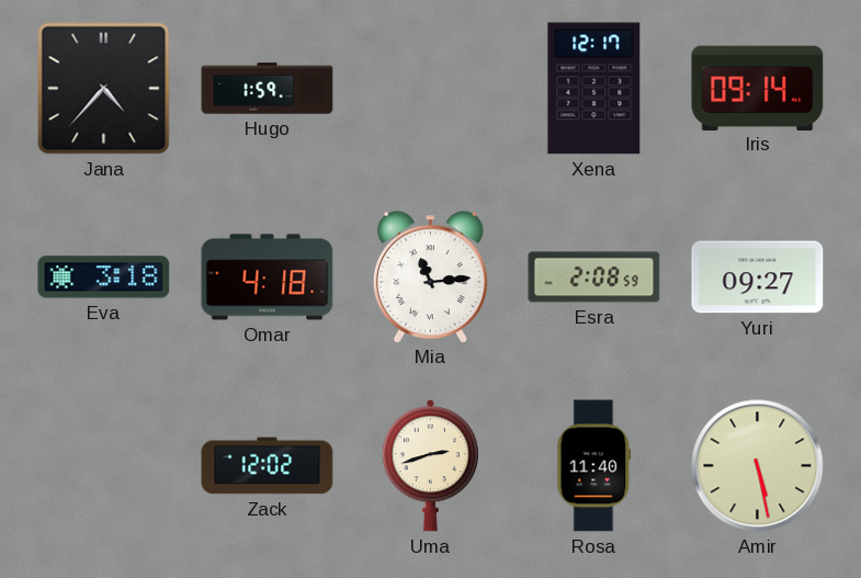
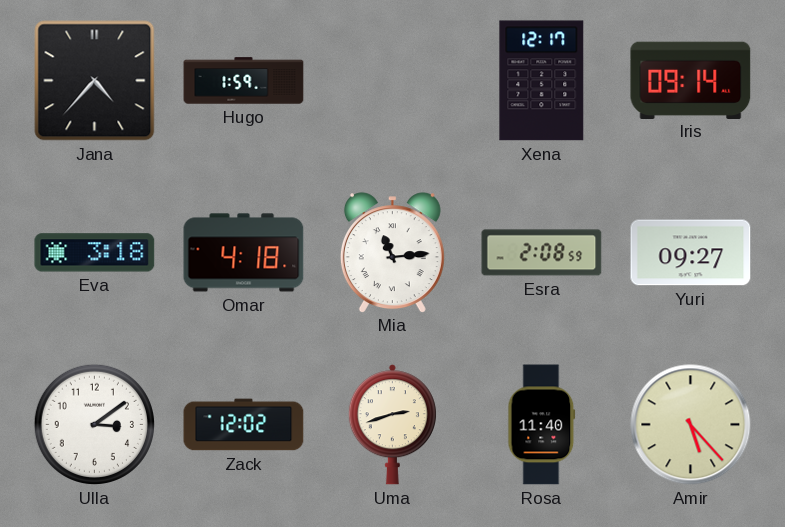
Ulla: none -> 3:09 (94, 424)
Amir: 5:28 -> 5:23 (691, 425)
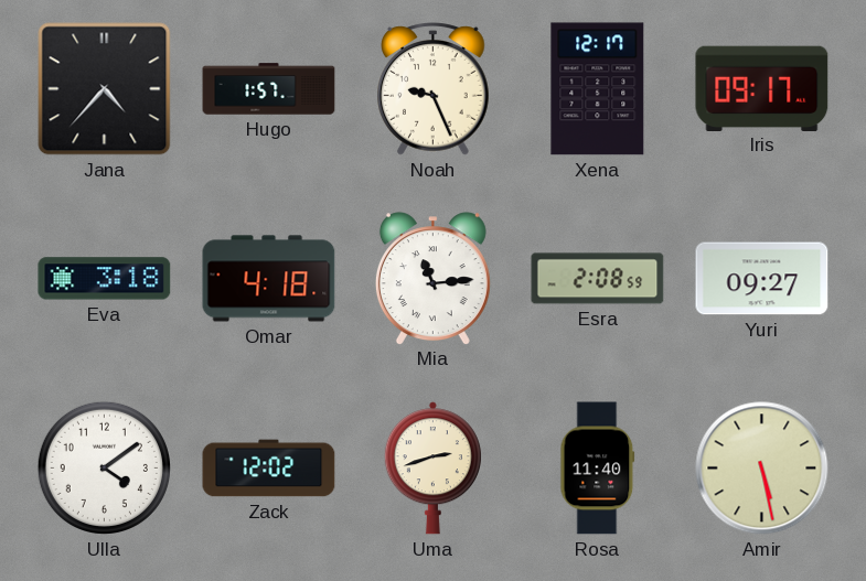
Hugo: 1:59 -> 1:57 (269, 89)
Noah: none -> 9:26 (434, 89)
Iris: 09:14 -> 09:17 (762, 88)
Ulla: 3:09 -> 4:09 (104, 467)
Amir: 5:23 -> 5:28 (762, 469)
